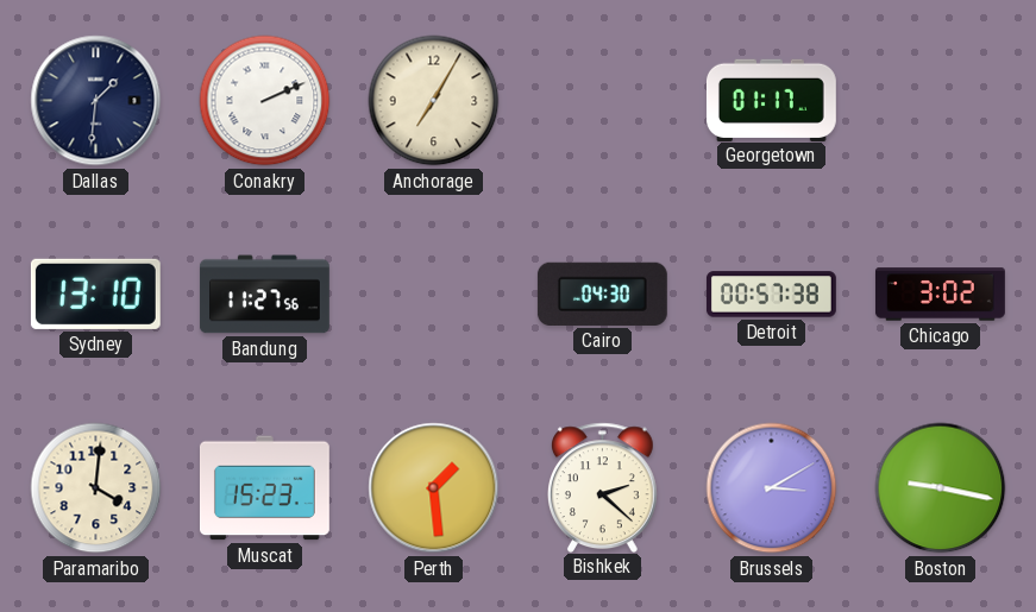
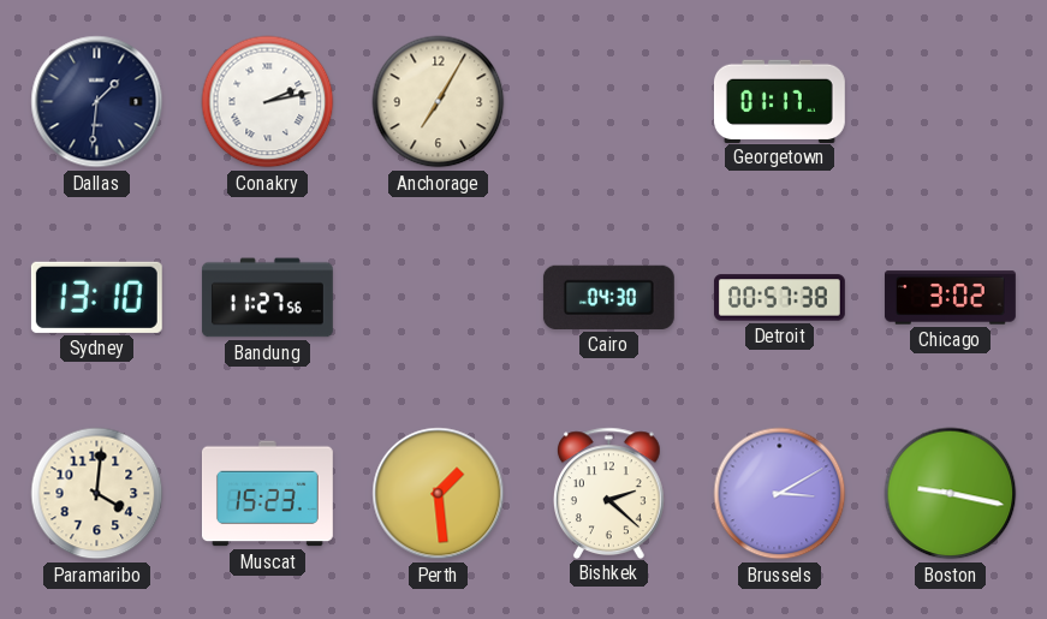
Conakry: 2:11 -> 2:13 (268, 102)
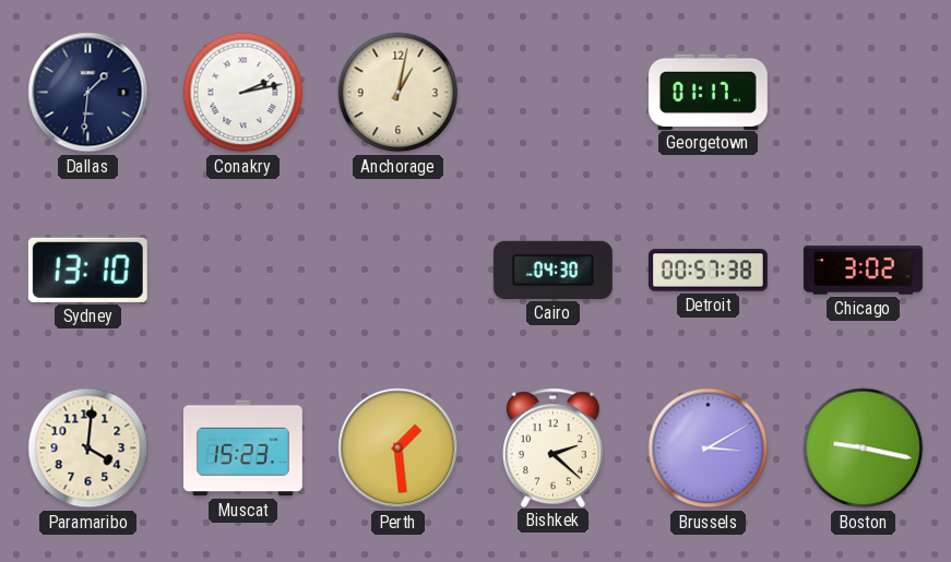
Anchorage: 7:05 -> 1:02 (399, 93)
Bandung: 11:27 -> none (267, 298)
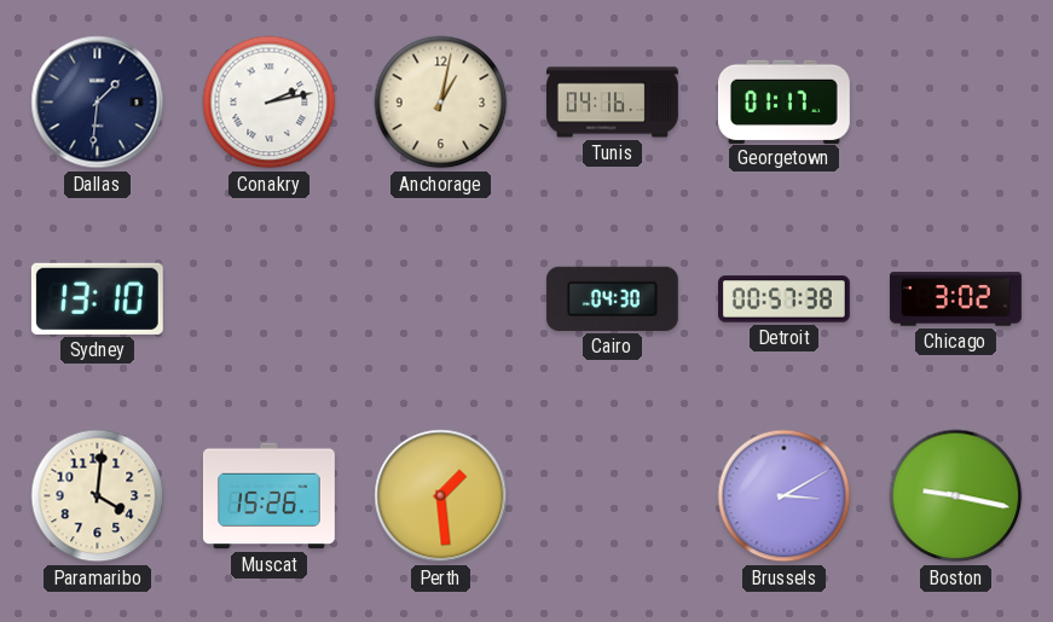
Tunis: none -> 04:16 (613, 103)
Muscat: 15:23 -> 15:26 (268, 496)
Bishkek: 2:22 -> none (554, 447)
